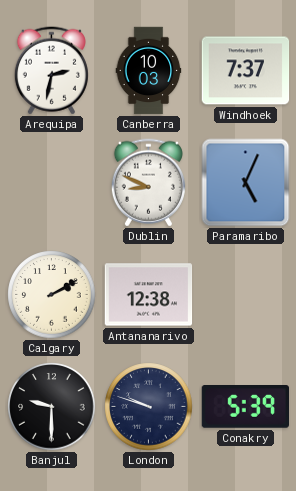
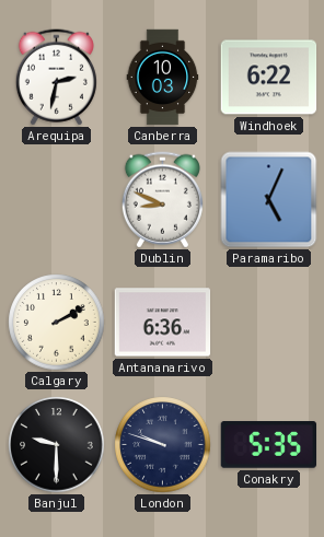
Windhoek: 7:37 -> 6:22 (269, 78)
Antananarivo: 12:38 -> 6:36 (163, 323)
Conakry: 5:39 -> 5:35 (268, 445)
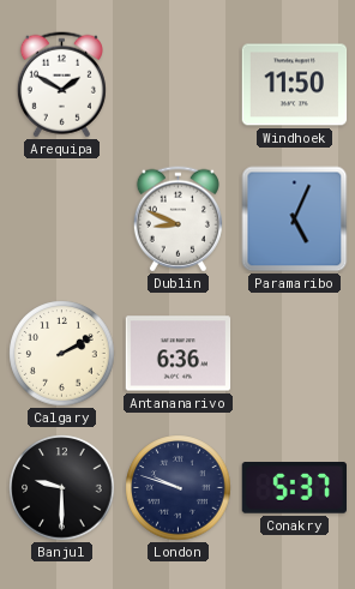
Arequipa: 2:32 -> 1:50 (61, 85)
Canberra: 10:03 -> none (163, 78)
Windhoek: 6:22 -> 11:50 (295, 85)
Conakry: 5:35 -> 5:37 (294, 488)
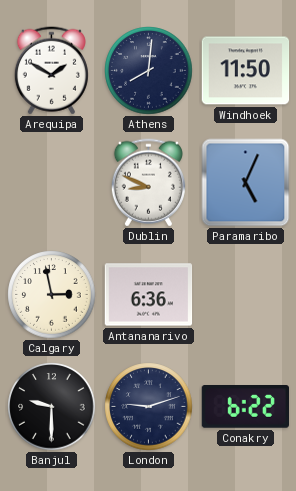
Athens: none -> 8:01 (149, 71)
Calgary: 2:10 -> 2:58 (52, 295)
London: 9:48 -> 9:12 (149, 407)
Conakry: 5:37 -> 6:22 (245, 407)
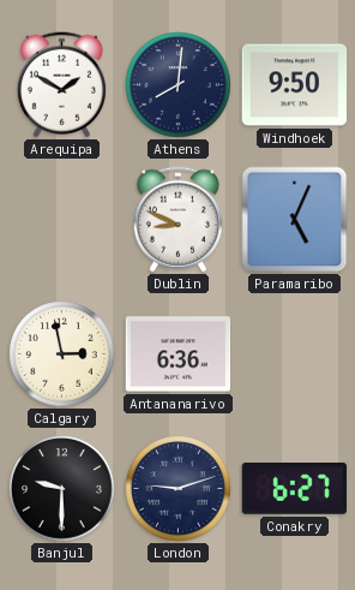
Windhoek: 11:50 -> 9:50 (295, 85)
Conakry: 6:22 -> 6:27 (294, 489)
